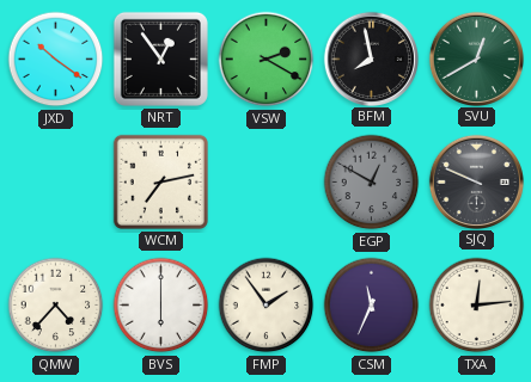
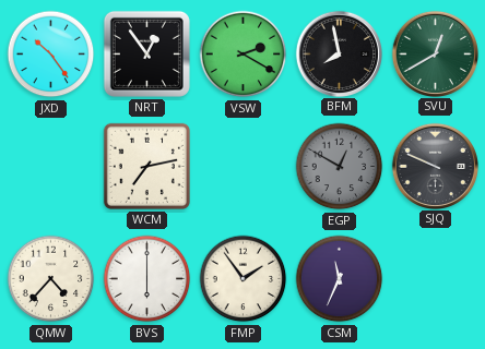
JXD: 10:21 -> 10:24 (51, 55)
TXA: 12:14 -> none (477, 306)
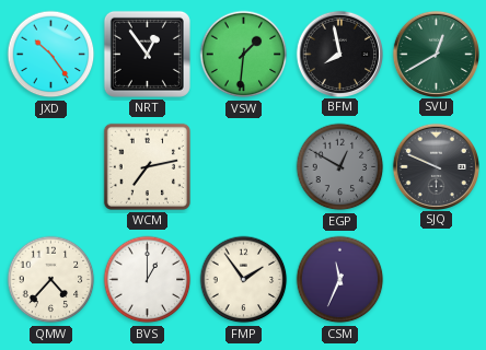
VSW: 2:20 -> 1:31 (244, 55)
BVS: 6:00 -> 1:00 (148, 280)
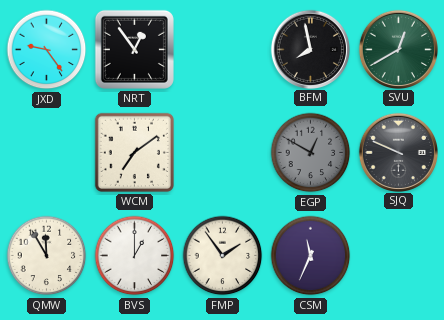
JXD: 10:24 -> 9:24 (47, 50)
VSW: 1:31 -> none (244, 55)
WCM: 7:13 -> 7:09 (134, 152)
QMW: 4:37 -> 11:55 (47, 256)
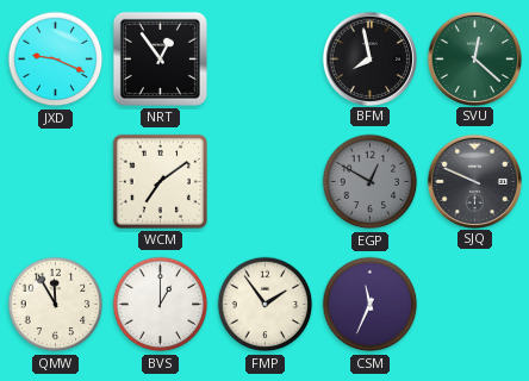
JXD: 9:24 -> 9:19 (56, 60)
SVU: 12:40 -> 12:22 (474, 58)
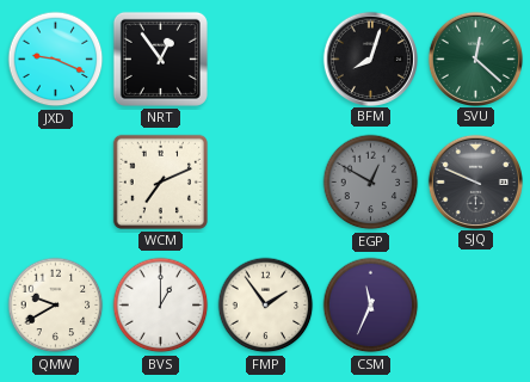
BFM: 7:58 -> 8:03 (370, 58)
WCM: 7:09 -> 7:11 (160, 181)
QMW: 11:55 -> 9:40 (56, 306)
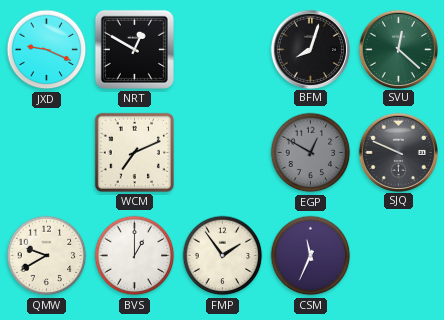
NRT: 12:54 -> 12:50 (134, 49)
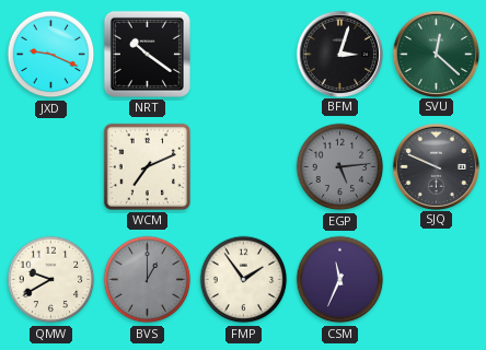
NRT: 12:50 -> 10:21 (147, 54)
BFM: 8:03 -> 3:03 (339, 54)
EGP: 12:50 -> 5:14 (340, 167)
BVS dial: white -> grey (148, 280)
